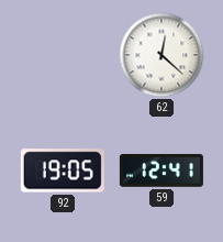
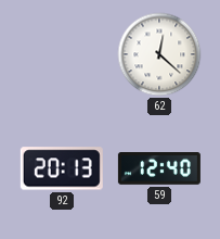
92: 19:05 -> 20:13 (62, 168)
59: 12:41 -> 12:40 (159, 169)
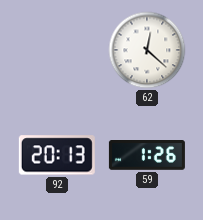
59: 12:40 -> 1:26 (147, 156)
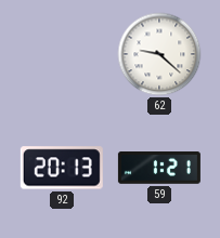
62: 12:22 -> 9:22 (159, 54)
59: 1:26 -> 1:21 (159, 169)
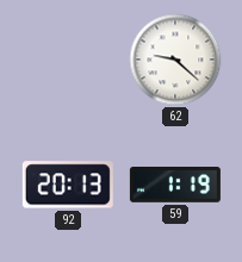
59: 1:21 -> 1:19 (175, 186)
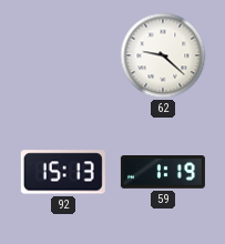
92: 20:13 -> 15:13 (63, 172)
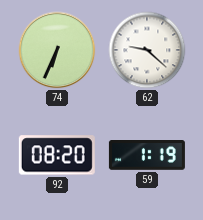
74: none -> 6:34 (57, 50)
92: 15:13 -> 08:20 (57, 155)
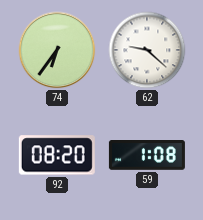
74: 6:34 -> 6:36 (57, 50)
59: 1:19 -> 1:08 (147, 156)
